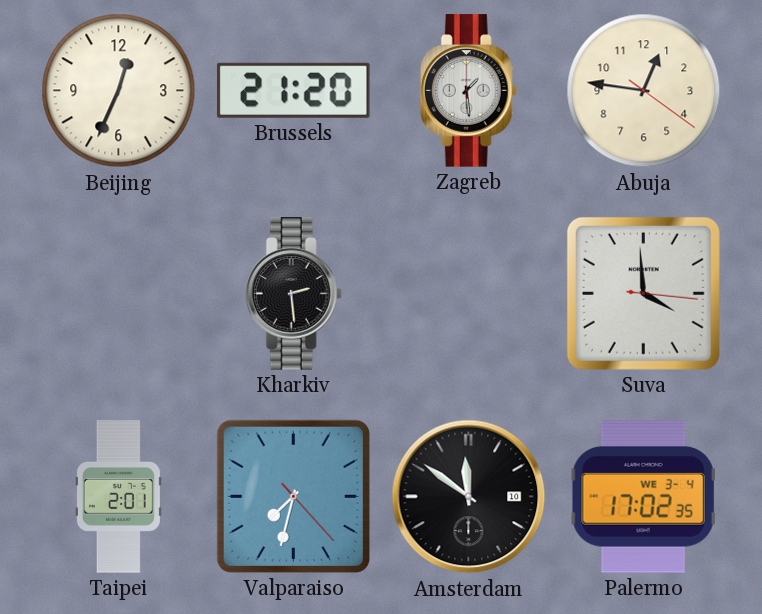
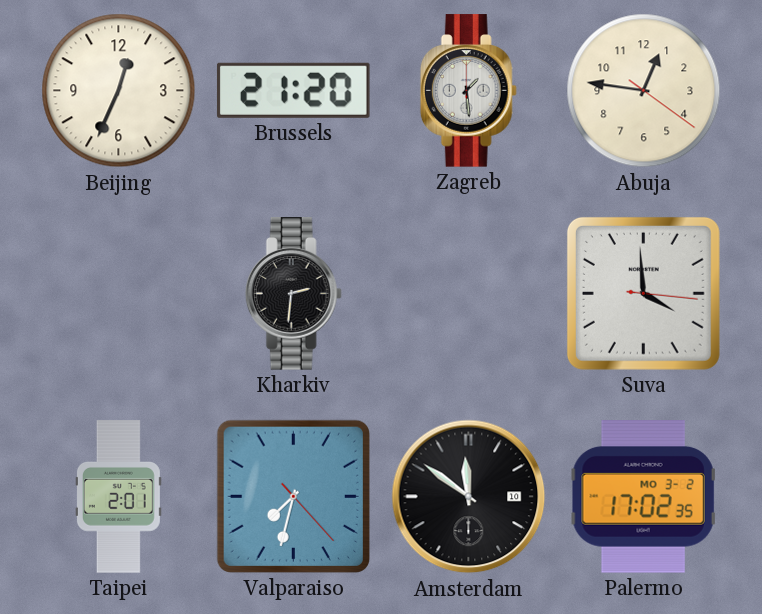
Kharkiv: 2:29 -> 2:31 (293, 294)
Palermo date: WE 3-4 -> MO 3-2 (644, 497)
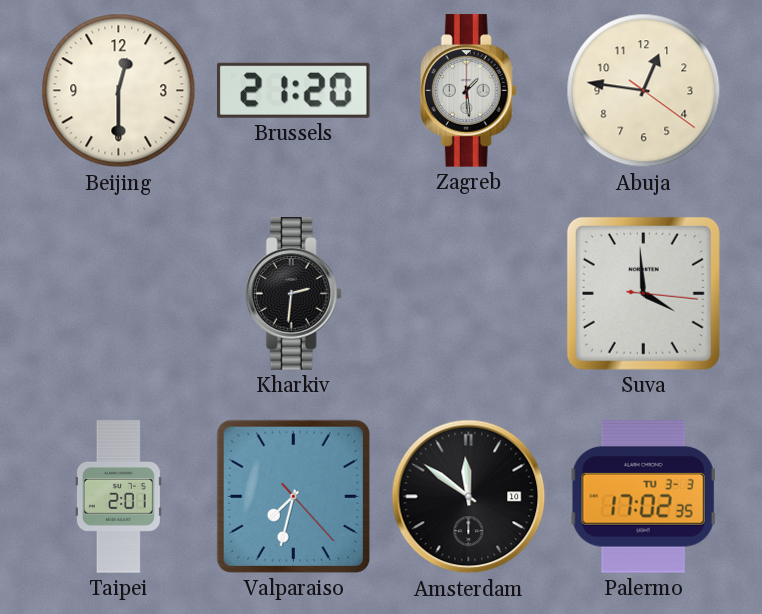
Beijing: 12:34 -> 12:30 (119, 91)
Palermo date: MO 3-2 -> TU 3-3 (644, 497)
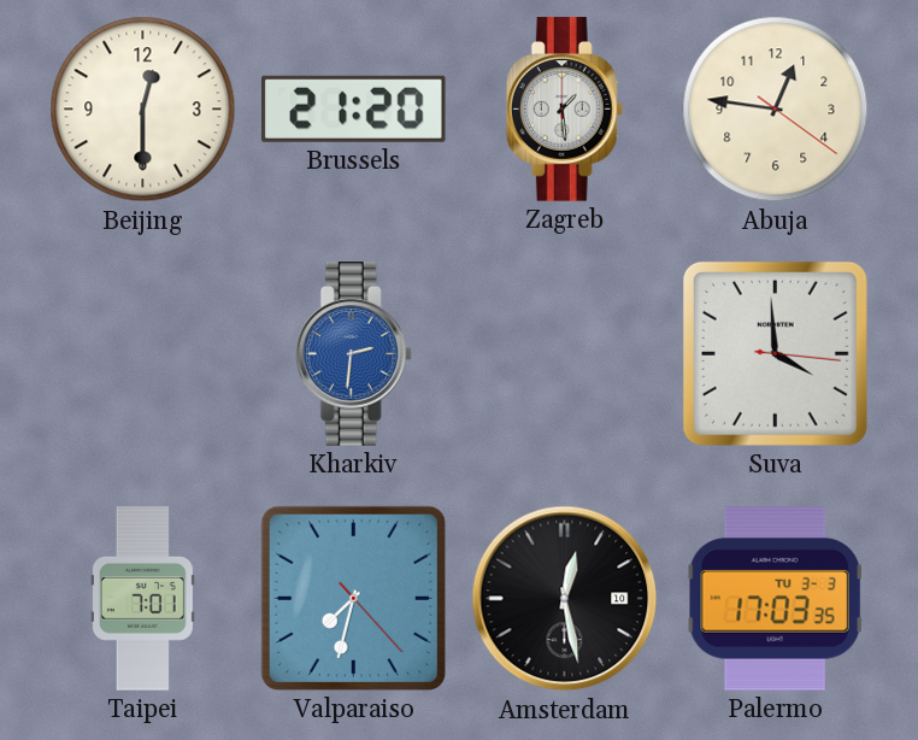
Kharkiv dial: black -> blue (353, 354)
Taipei: 2:01 -> 7:01 (142, 599)
Amsterdam: 11:51 -> 12:28 (565, 599)
Palermo: 17:02 -> 17:03 (776, 599)
